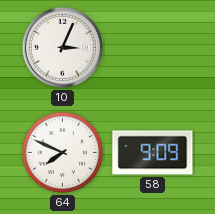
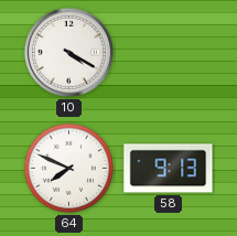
10: 3:04 -> 4:20 (68, 52)
58: 9:09 -> 9:13 (169, 169)
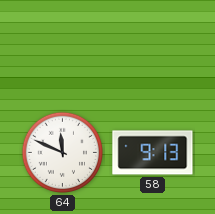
10: 4:20 -> none (68, 52)
64: 7:49 -> 11:49 (63, 153)
